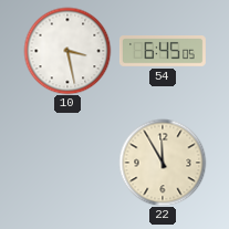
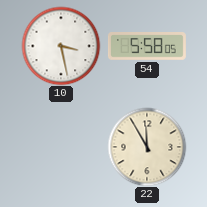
54: 6:45 -> 5:58 (147, 47)
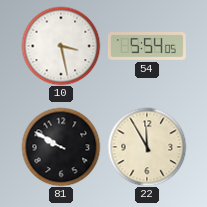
54: 5:58 -> 5:54 (147, 47)
81: none -> 9:50 (61, 147)
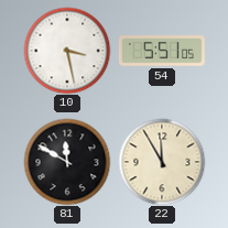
54: 5:54 -> 5:51 (162, 52)
81: 9:50 -> 11:50 (67, 162)
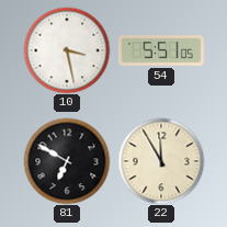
81: 11:50 -> 6:50 (67, 161)
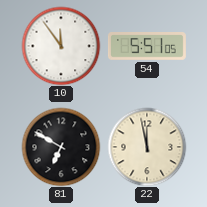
10: 3:28 -> 11:54 (61, 46)
22: 11:55 -> 11:58 (147, 147)
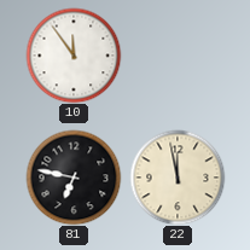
54: 5:51 -> none (147, 47)
81: 6:50 -> 6:47 (74, 178)
